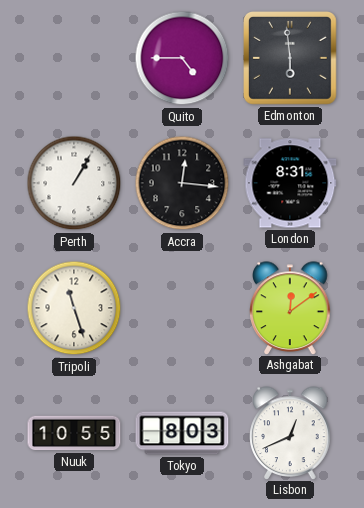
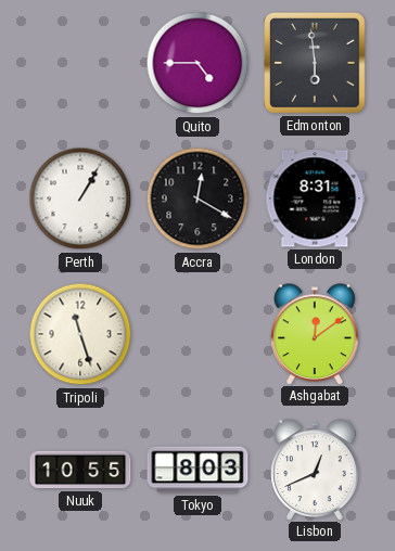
Accra: 12:16 -> 12:20 (197, 198)
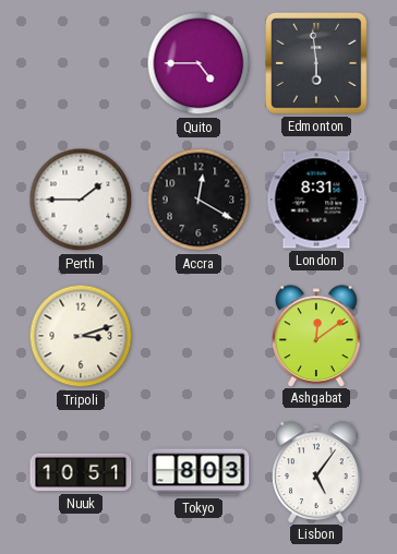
Perth: 1:05 -> 1:45 (81, 200)
Tripoli: 11:27 -> 3:12 (81, 336)
Nuuk: 10:55 -> 10:51 (81, 472)
Lisbon: 12:41 -> 5:06 (316, 472)
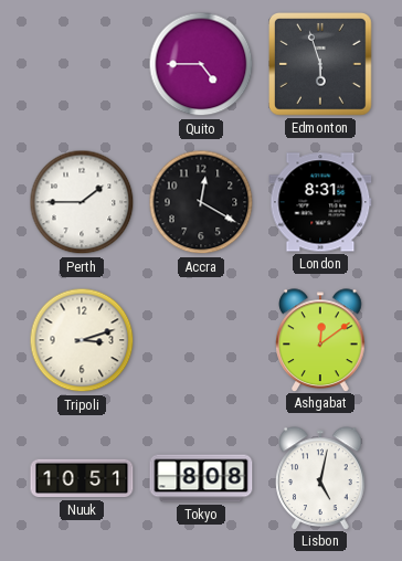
Edmonton: 5:59 -> 5:57 (321, 65)
Tokyo: 8:03 -> 8:08 (201, 478)
Lisbon: 5:06 -> 5:02 (320, 478)
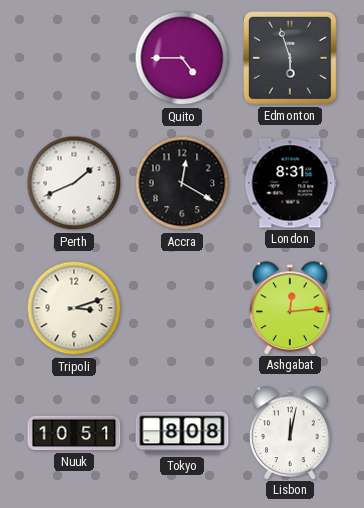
Perth: 1:45 -> 1:41 (74, 183)
Ashgabat: 12:09 -> 12:14 (290, 308)
Lisbon: 5:02 -> 12:02 (290, 433)
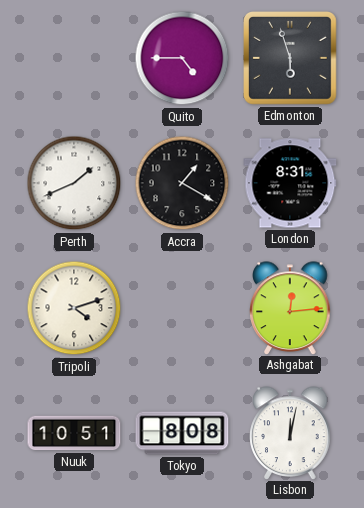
Accra: 12:20 -> 1:20 (182, 183)
Tripoli: 3:12 -> 4:12 (74, 308)
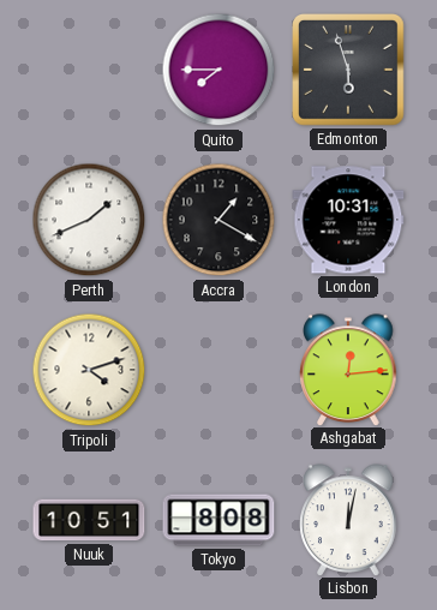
Quito: 4:45 -> 7:45 (218, 70)
London: 8:31 -> 10:31 (348, 220)
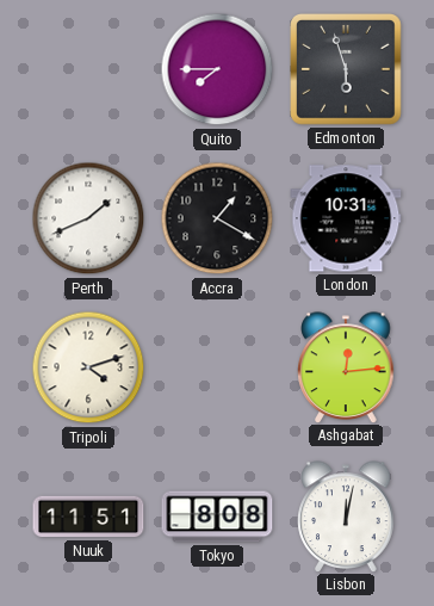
Nuuk: 10:51 -> 11:51 (88, 517)
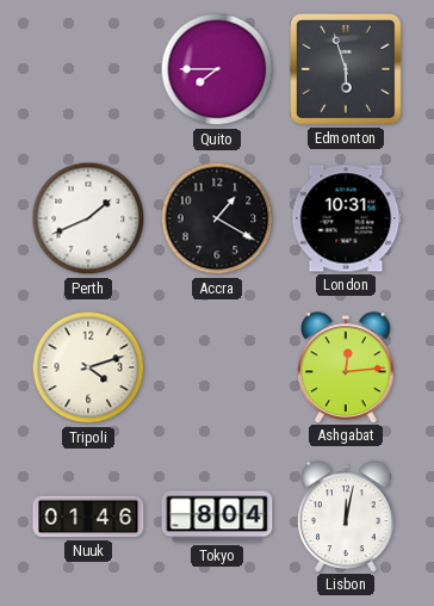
Nuuk: 11:51 -> 01:46 (88, 517)
Tokyo: 8:08 -> 8:04 (217, 517)
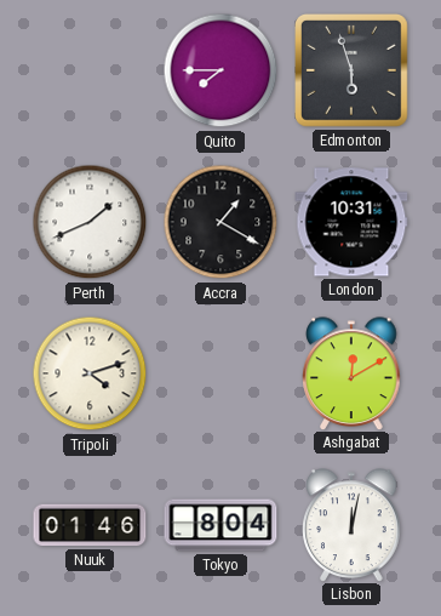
Ashgabat: 12:14 -> 12:10 (351, 373)
